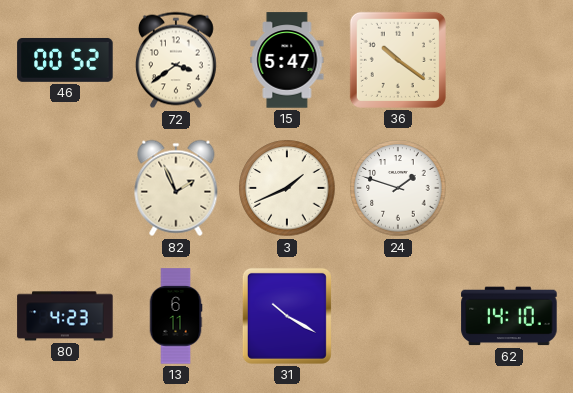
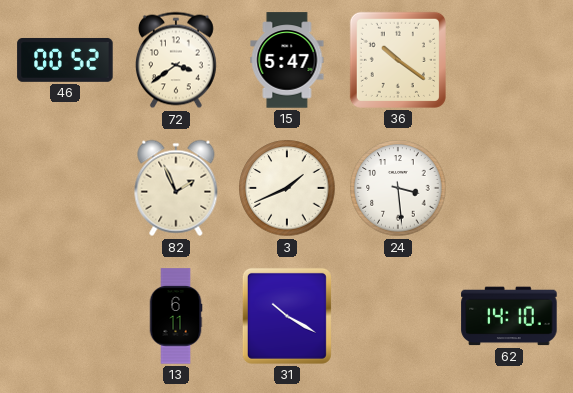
24: 1:48 -> 3:29 (398, 188)
80: 4:23 -> none (65, 316)
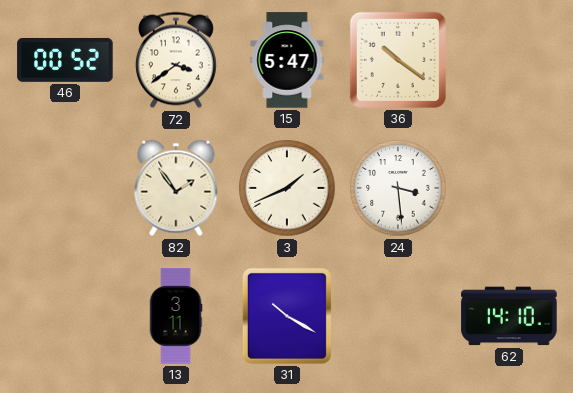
82: 1:56 -> 1:54 (176, 188)
13: 6:11 -> 3:11 (176, 316)
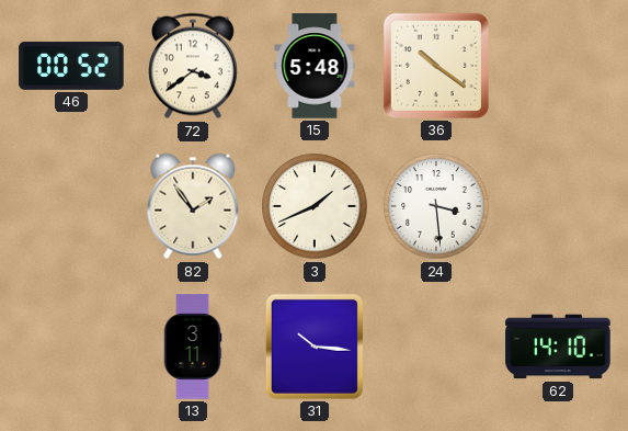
15: 5:47 -> 5:48 (315, 66)
31: 10:20 -> 10:16 (315, 347)
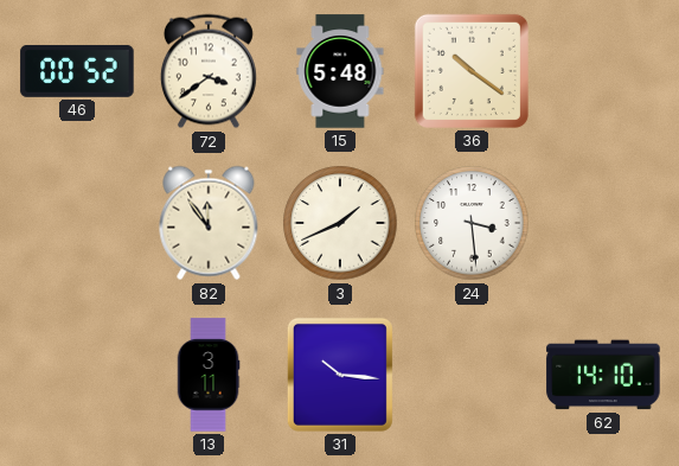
82: 1:54 -> 11:54 (209, 223)
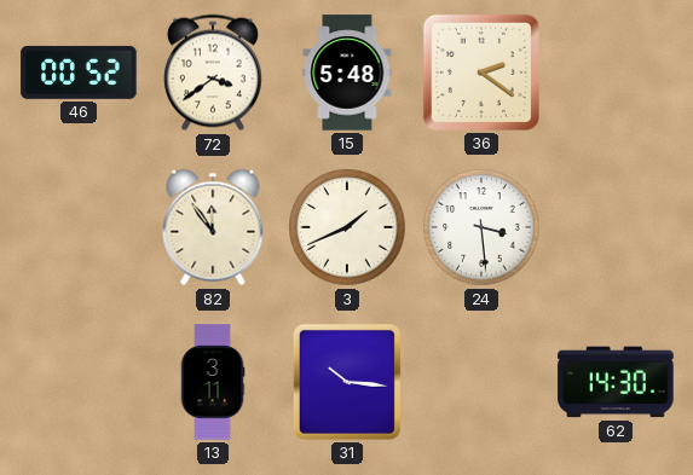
36: 10:21 -> 2:21 (481, 73)
62: 14:10 -> 14:30 (616, 382)
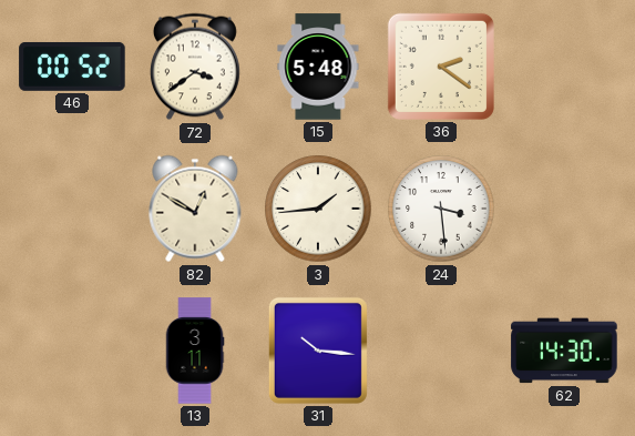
82: 11:54 -> 12:50 (195, 209)
3: 1:41 -> 1:44 (318, 209)
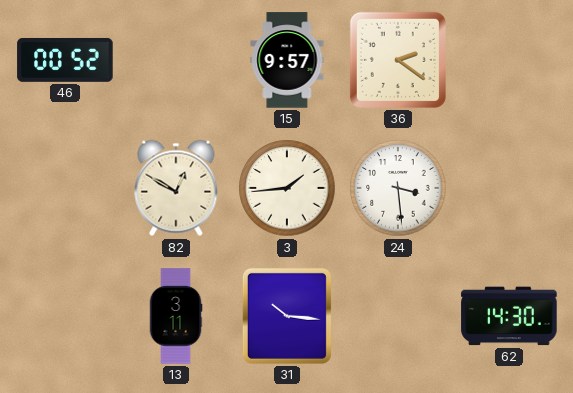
72: 3:39 -> none (195, 67)
15: 5:48 -> 9:57 (287, 60)
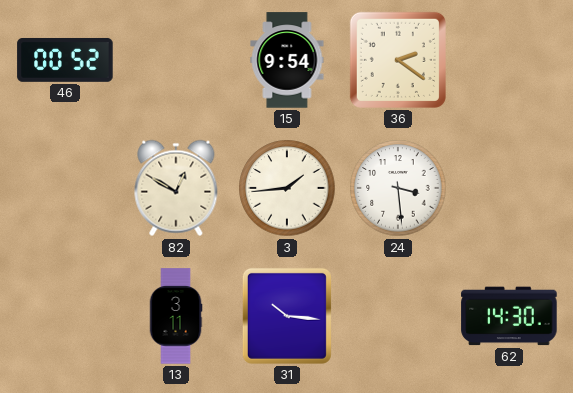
15: 9:57 -> 9:54 (287, 60)
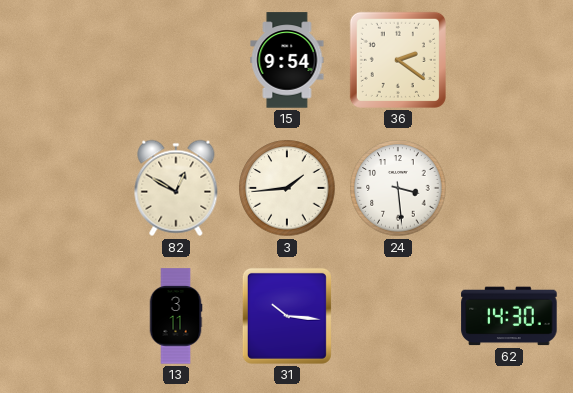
46: 00:52 -> none (65, 60)
